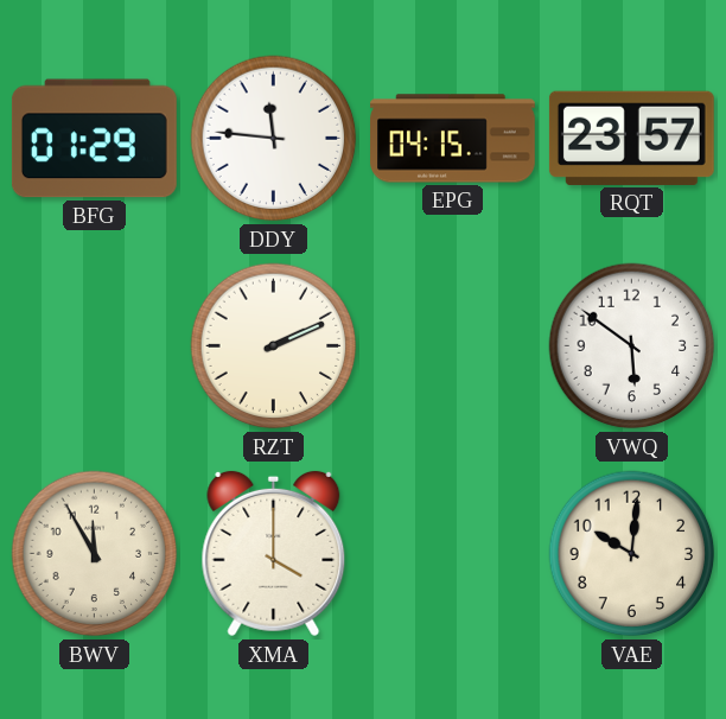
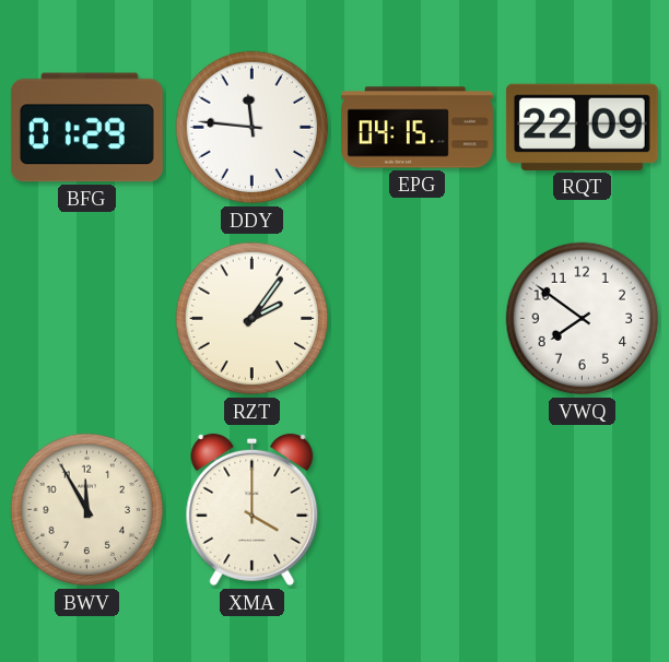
RQT: 23:57 -> 22:09 (582, 127)
RZT: 2:11 -> 2:06 (253, 319)
VWQ: 5:51 -> 7:51 (583, 319)
VAE: 10:01 -> none (632, 554)
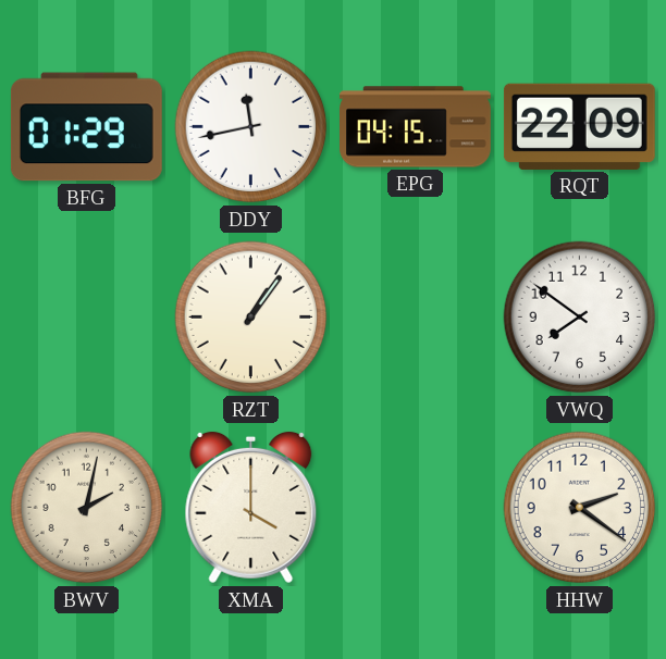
DDY: 11:46 -> 11:43 (251, 127)
RZT: 2:06 -> 1:06 (251, 318)
BWV: 11:55 -> 2:02 (87, 508)
HHW: none -> 2:21 (580, 508)
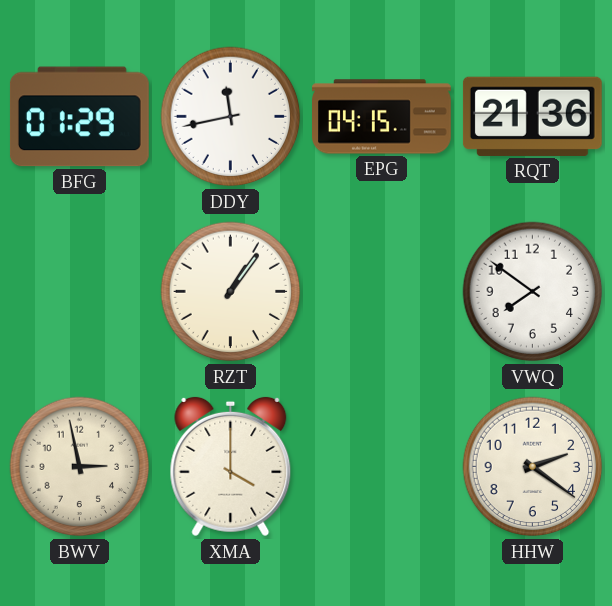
RQT: 22:09 -> 21:36 (532, 116)
BWV: 2:02 -> 2:58 (80, 467)
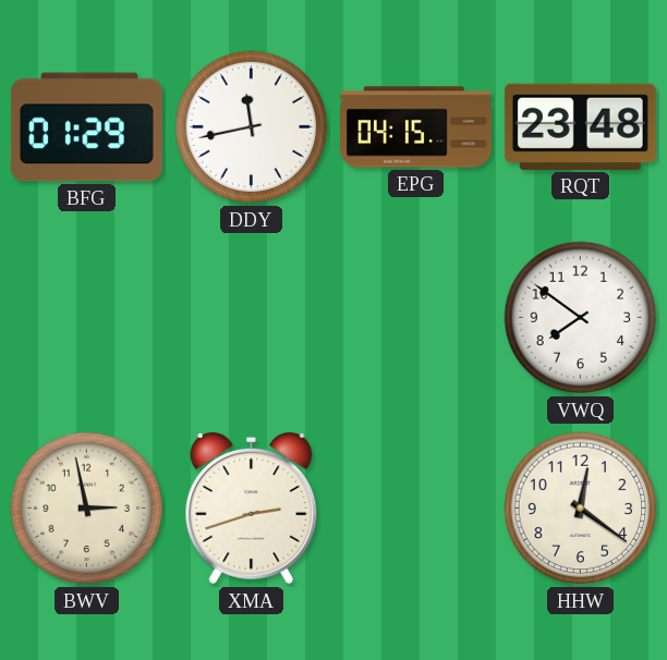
RQT: 21:36 -> 23:48 (580, 126)
RZT: 1:06 -> none (231, 292)
XMA: 4:00 -> 2:42 (252, 509)
HHW: 2:21 -> 12:21 (581, 509)
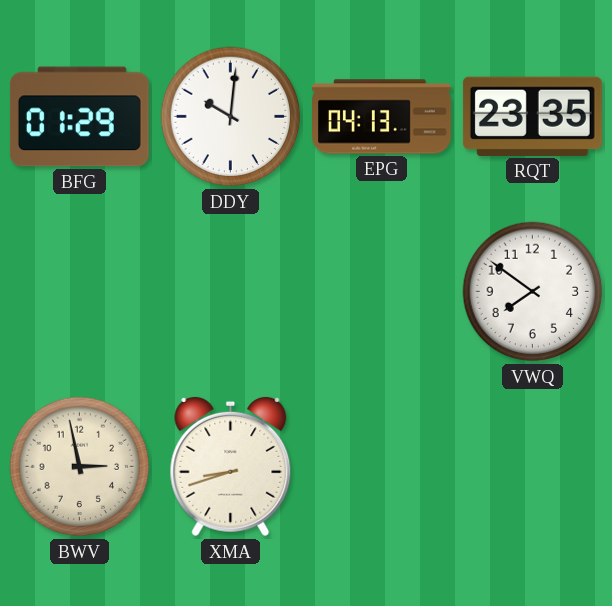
DDY: 11:43 -> 10:01 (231, 117)
EPG: 04:15 -> 04:13 (382, 117)
RQT: 23:48 -> 23:35 (532, 116)
XMA: 2:42 -> 8:42 (231, 467)
HHW: 12:21 -> none (581, 509)
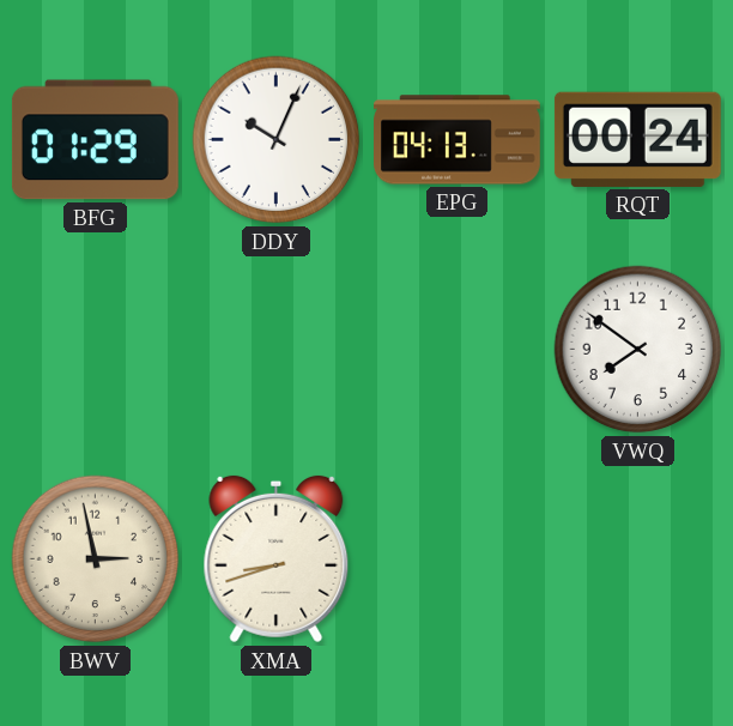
DDY: 10:01 -> 10:04 (277, 140)
RQT: 23:35 -> 00:24 (637, 139)
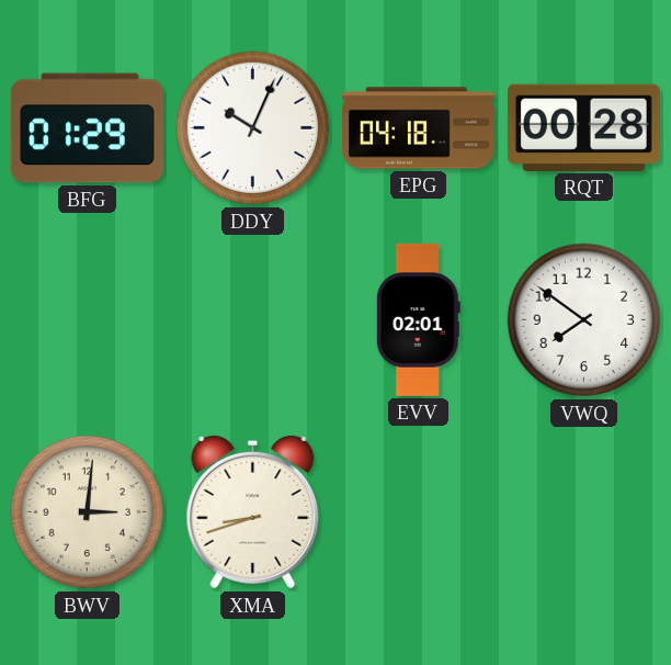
EPG: 04:13 -> 04:18 (419, 128)
RQT: 00:24 -> 00:28 (583, 127)
EVV: none -> 02:01 (418, 319)
BWV: 2:58 -> 3:01 (88, 512)
